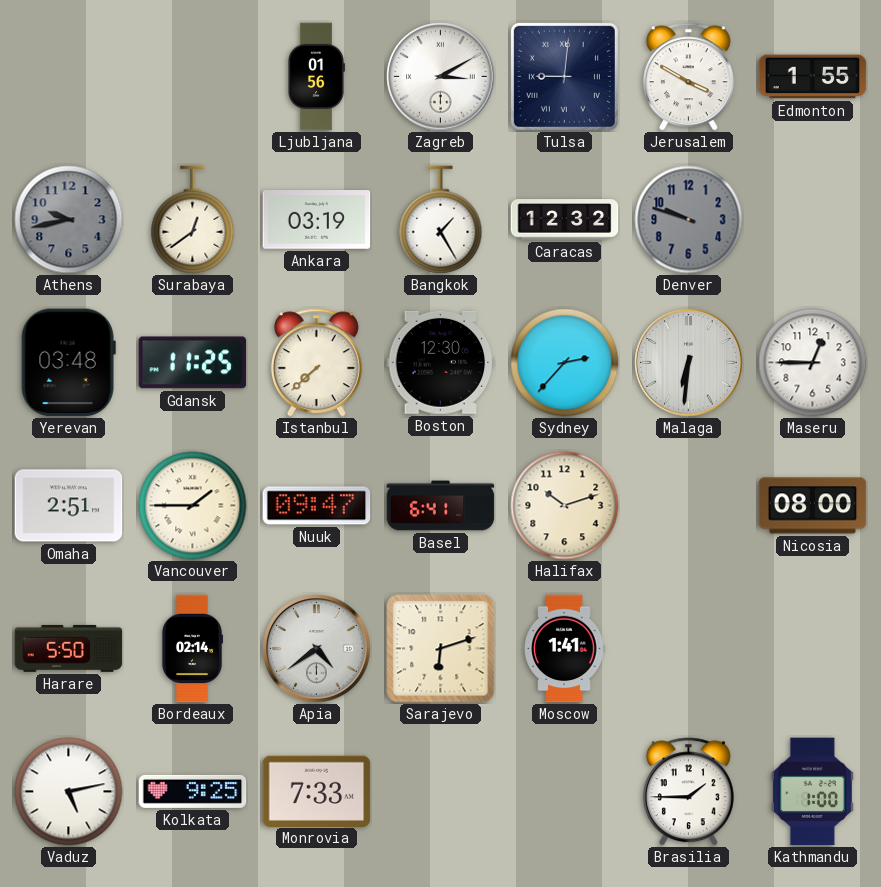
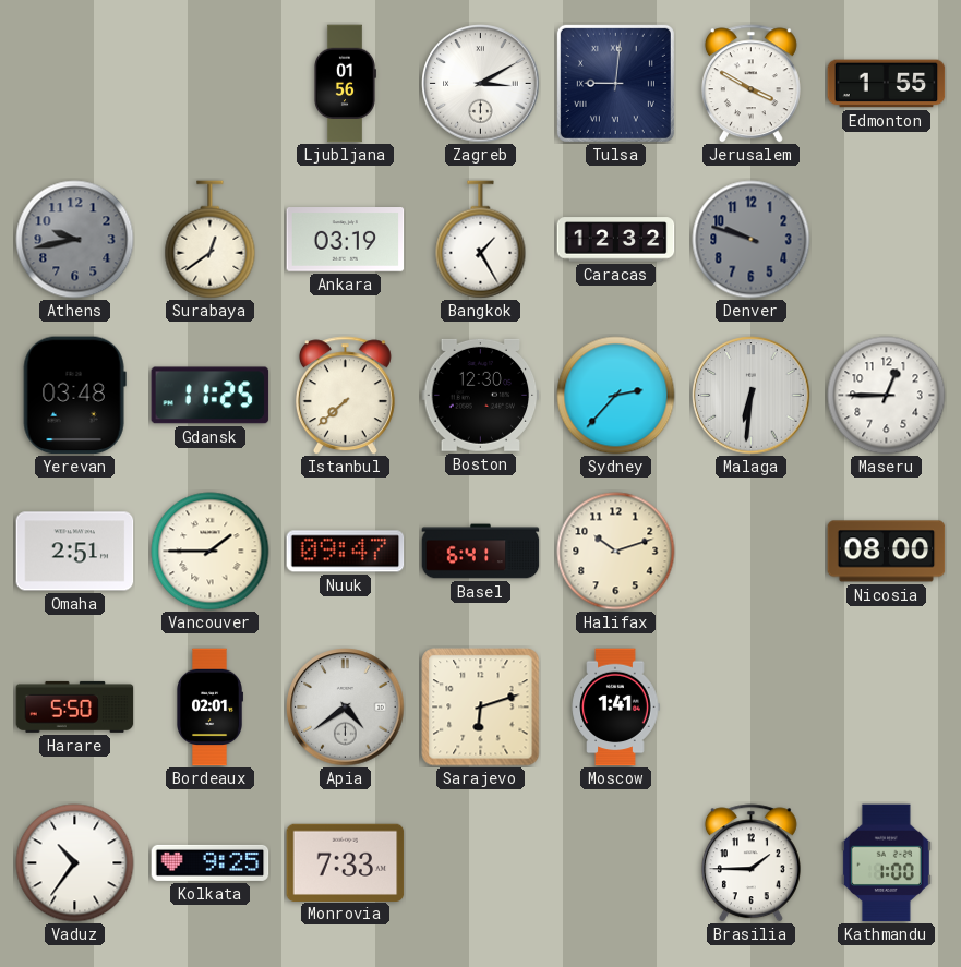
Bordeaux: 02:14 -> 02:01 (209, 708)
Vaduz: 5:13 -> 10:36 (75, 863)
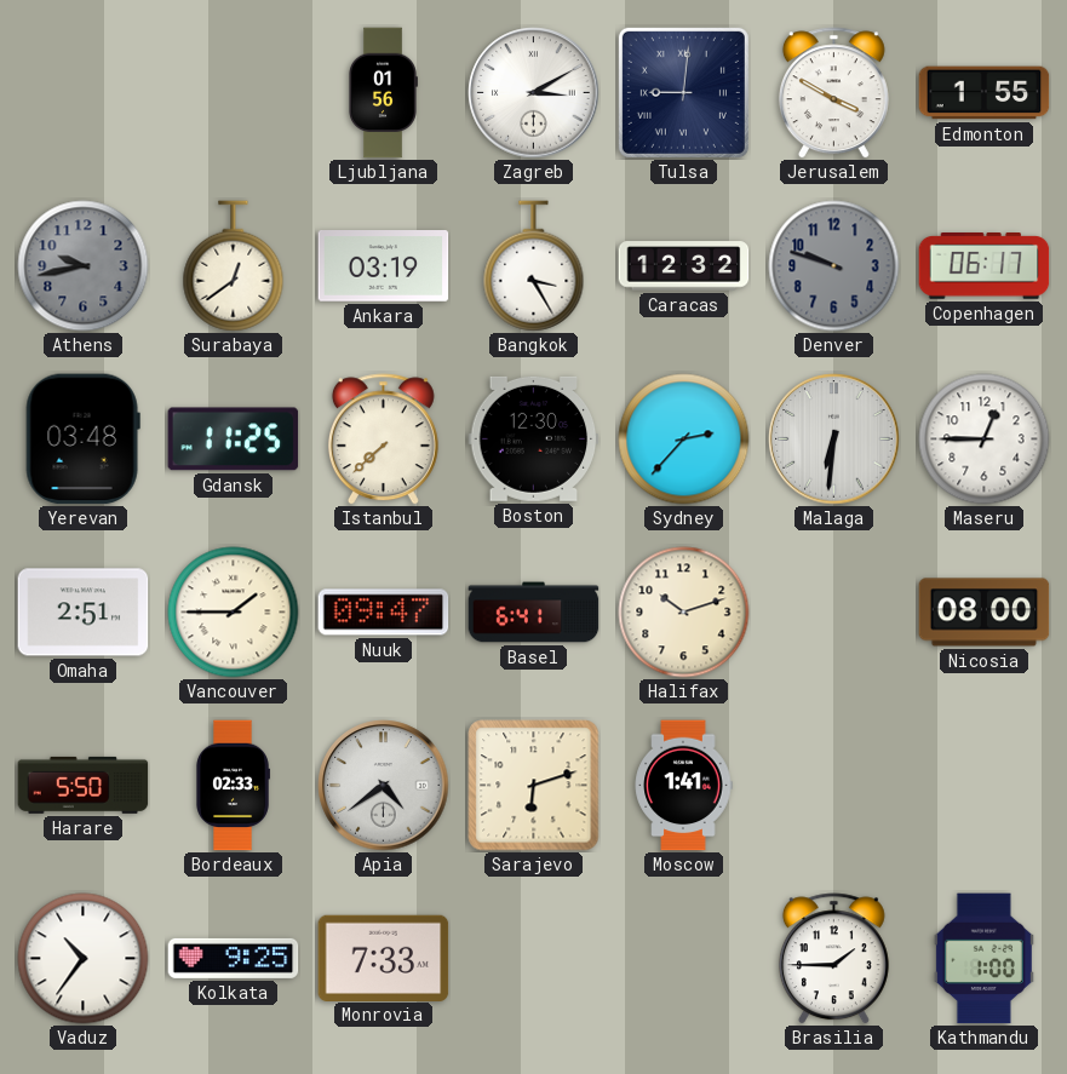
Bangkok: 1:25 -> 3:25 (534, 266)
Copenhagen: none -> 06:17 (985, 266)
Bordeaux: 02:01 -> 02:33 (233, 786)
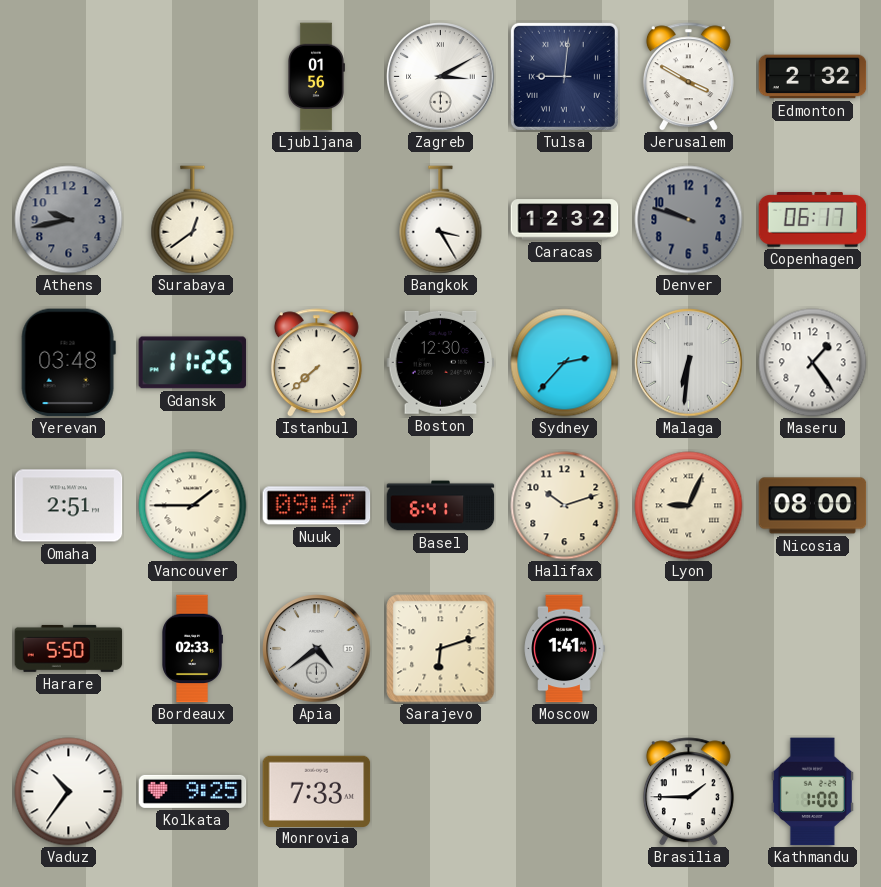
Edmonton: 1:55 -> 2:32 (813, 77)
Ankara: 03:19 -> none (384, 266)
Maseru: 12:45 -> 1:24 (813, 363)
Lyon: none -> 9:04 (689, 506)
